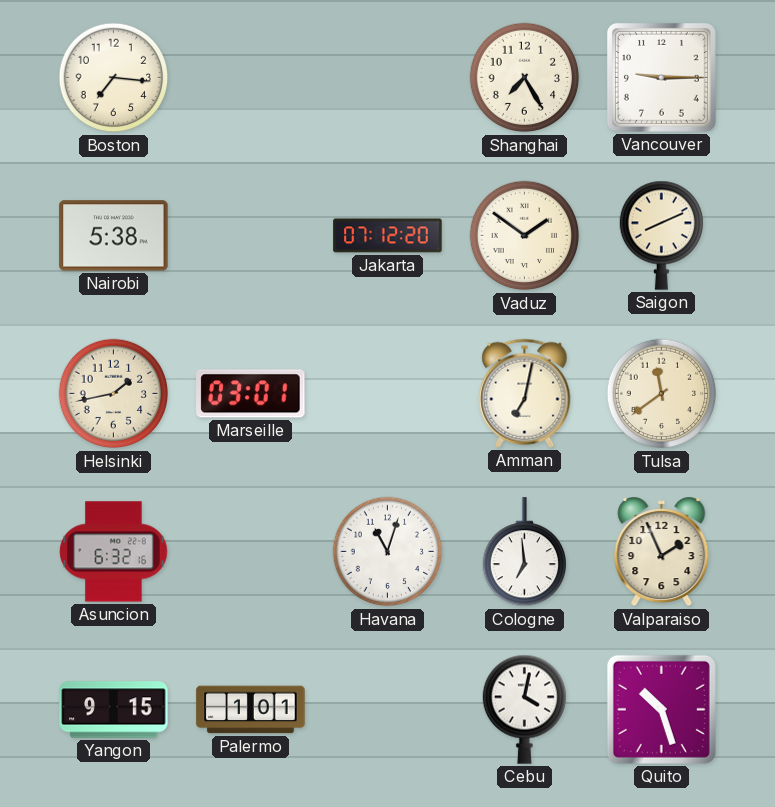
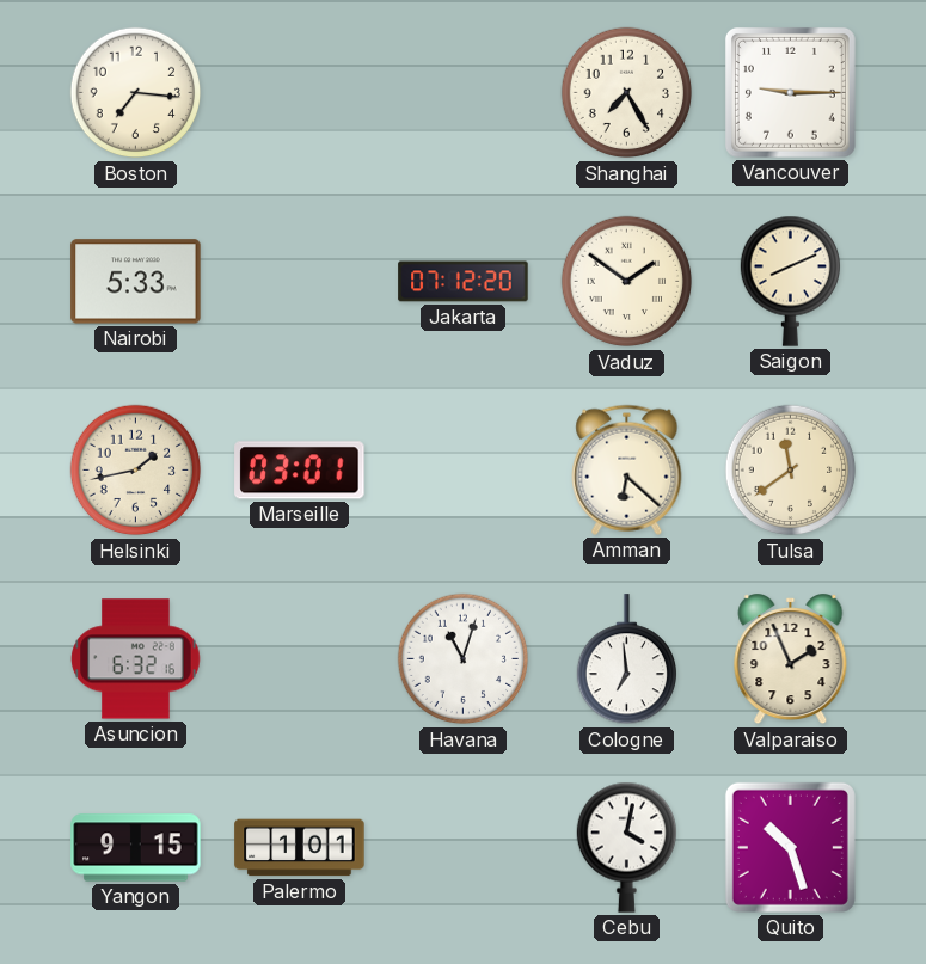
Nairobi: 5:38 -> 5:33 (136, 282)
Amman: 7:02 -> 6:22 (627, 469)
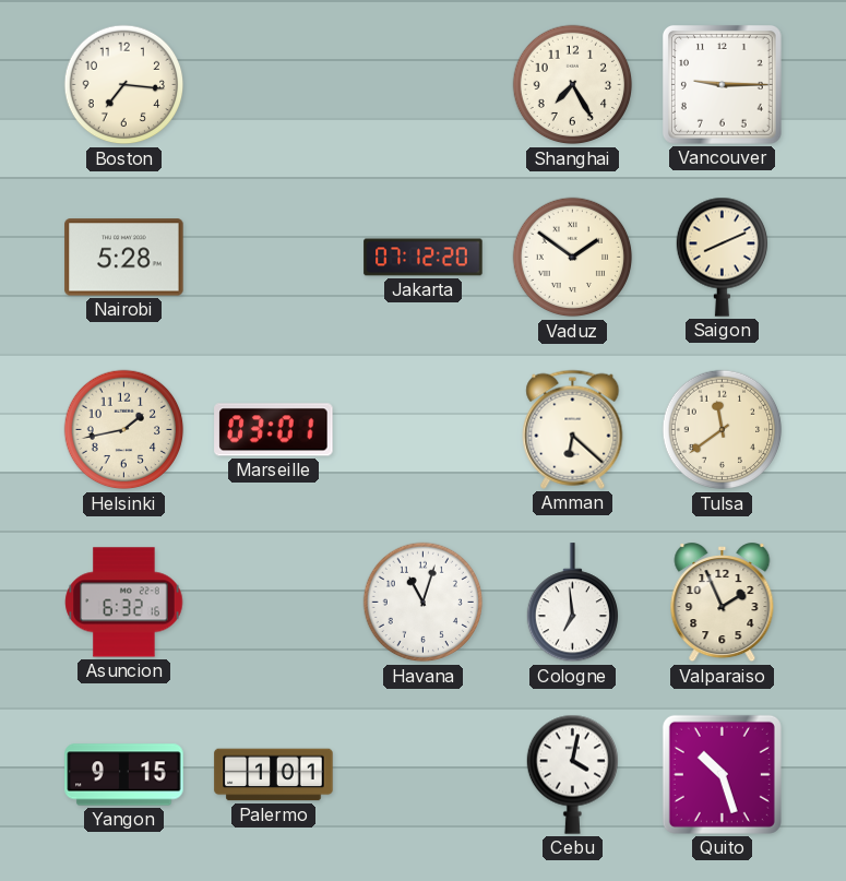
Nairobi: 5:33 -> 5:28 (124, 258)
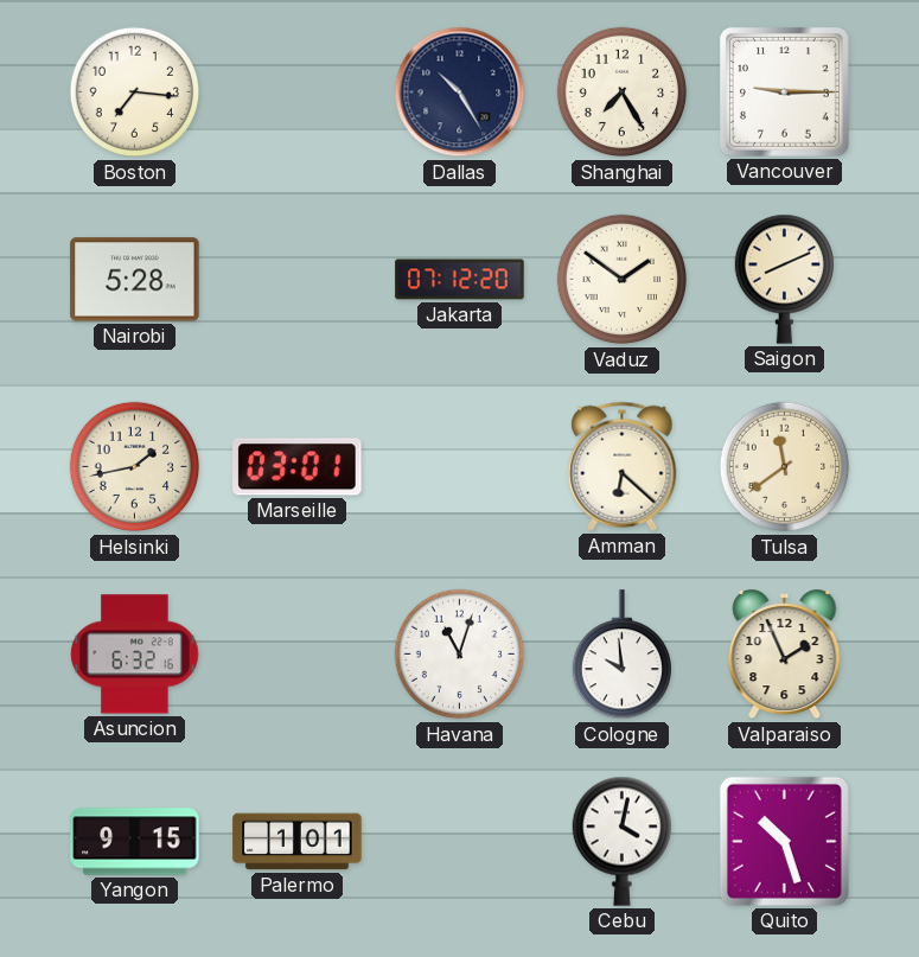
Dallas: none -> 10:25 (460, 92)
Cologne: 6:59 -> 9:59 (621, 655)
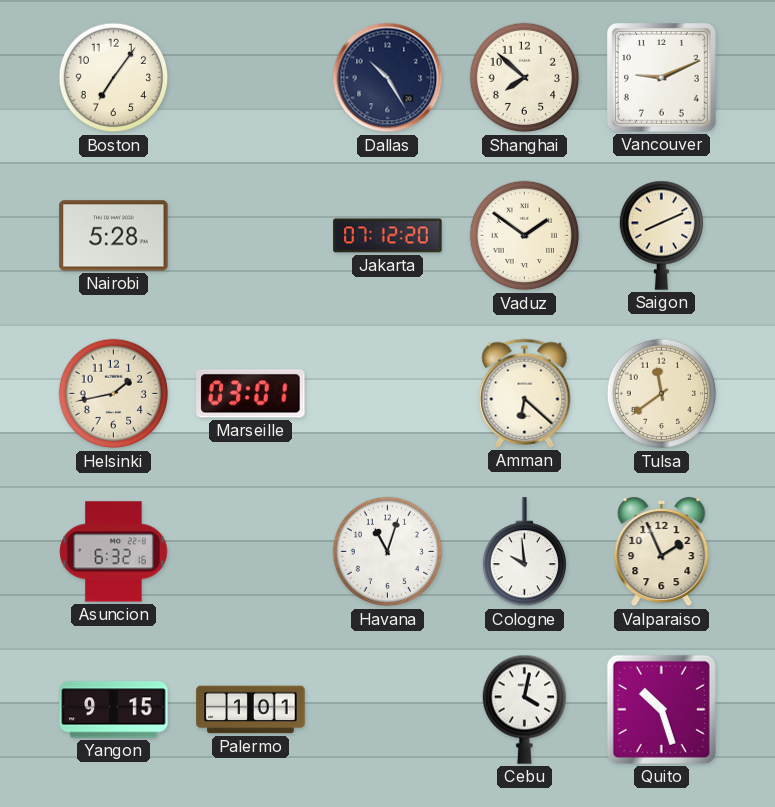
Boston: 7:16 -> 7:06 (114, 78)
Shanghai: 7:25 -> 7:52 (525, 78)
Vancouver: 9:15 -> 9:11 (661, 77)
